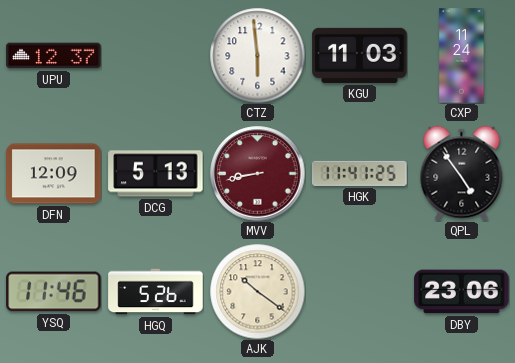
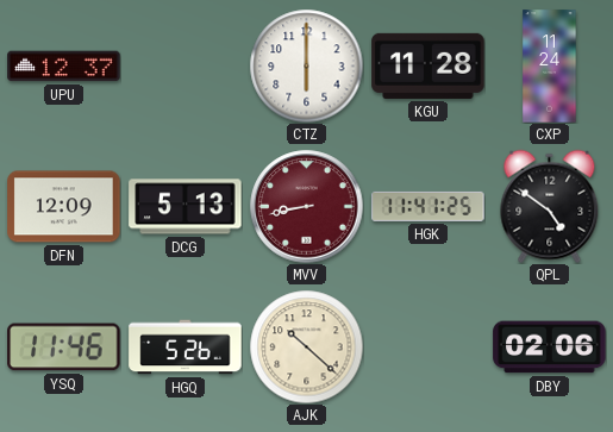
CTZ: 5:59 -> 6:00 (306, 65)
KGU: 11:03 -> 11:28 (429, 65)
QPL: 4:54 -> 4:51 (550, 206)
AJK: 10:21 -> 10:22 (306, 346)
DBY: 23:06 -> 02:06 (550, 348)
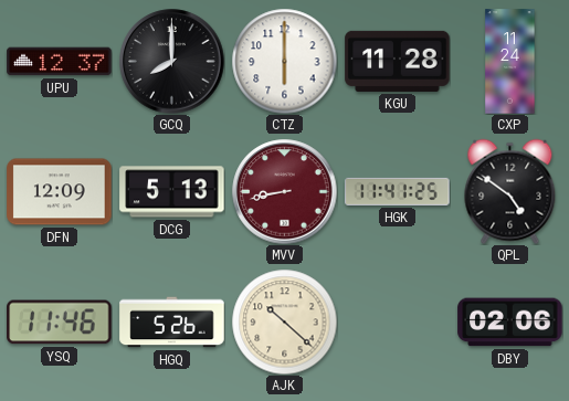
GCQ: none -> 8:00 (172, 62)
